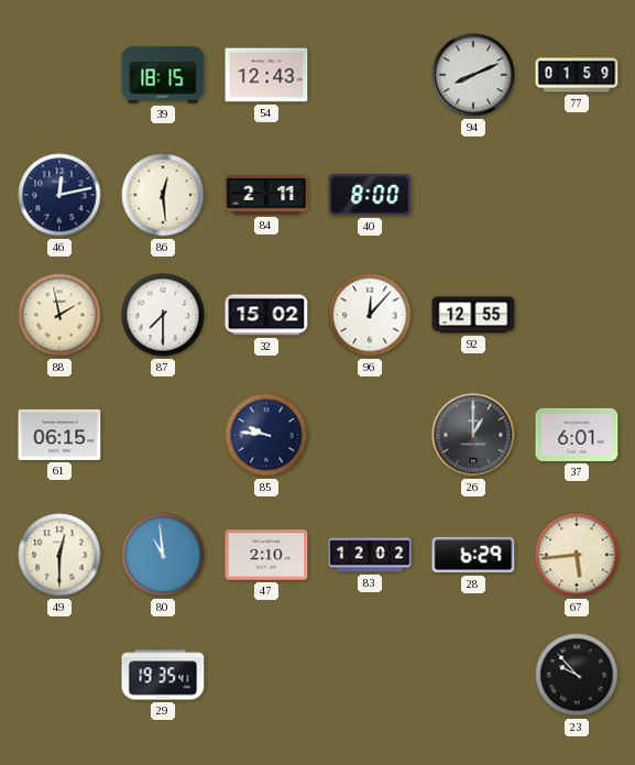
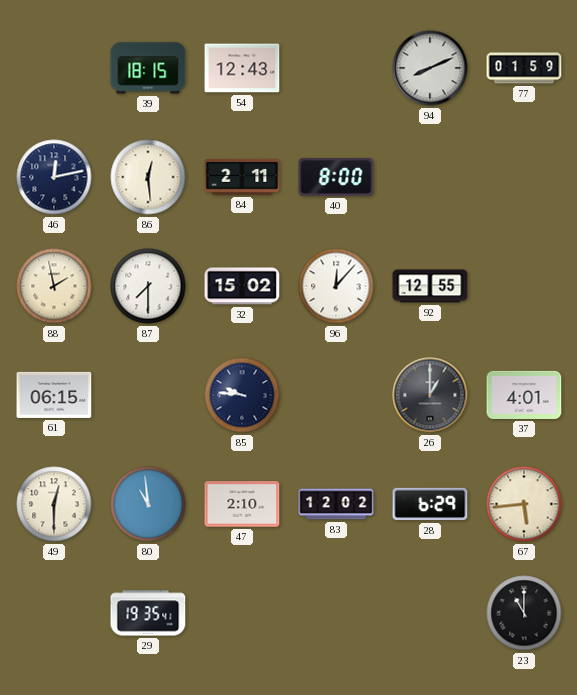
37: 6:01 -> 4:01 (524, 395)
23: 9:53 -> 11:00 (524, 613)
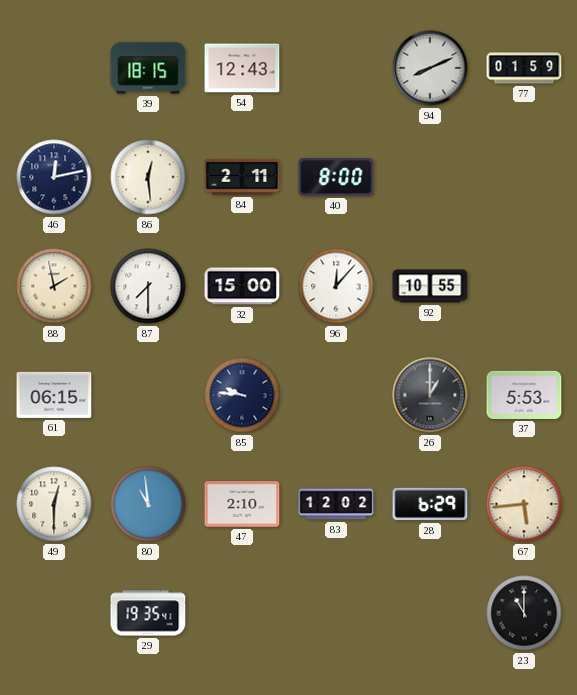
32: 15:02 -> 15:00 (242, 286)
92: 12:55 -> 10:55 (430, 286)
37: 4:01 -> 5:53 (524, 395)
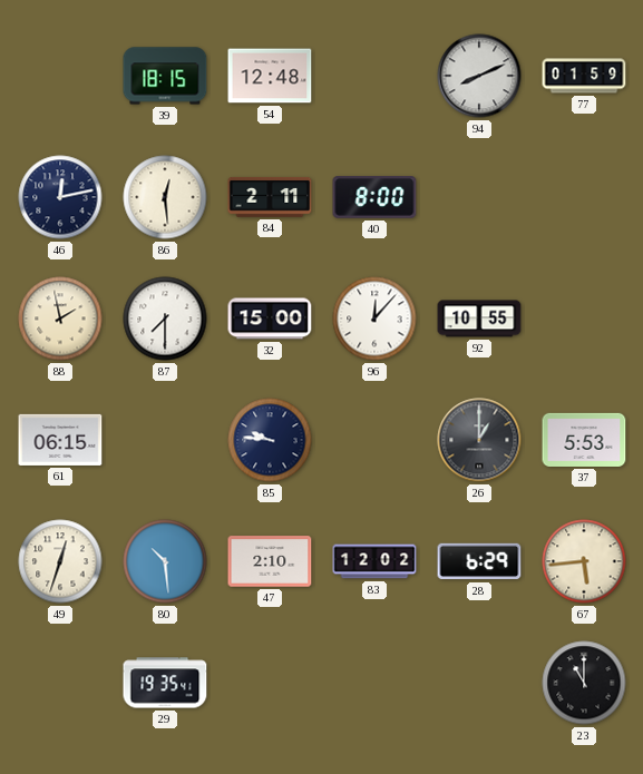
54: 12:43 -> 12:48 (270, 76)
49: 12:30 -> 12:33 (60, 561)
80: 10:59 -> 10:29 (165, 561)
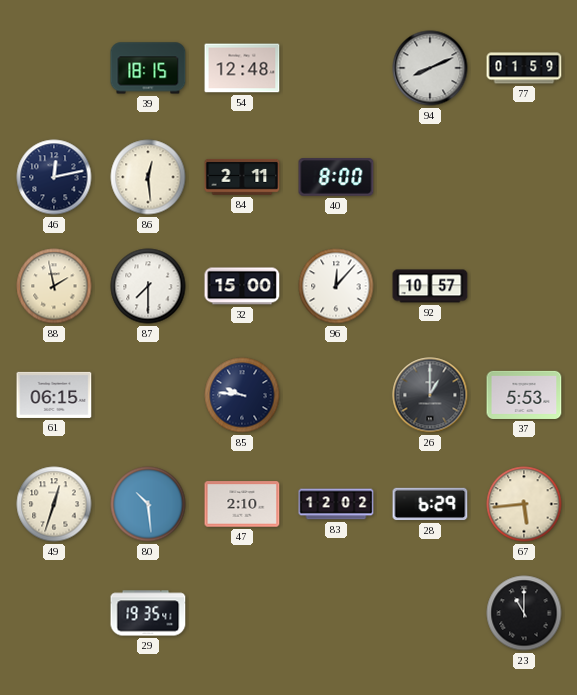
92: 10:55 -> 10:57 (430, 286)
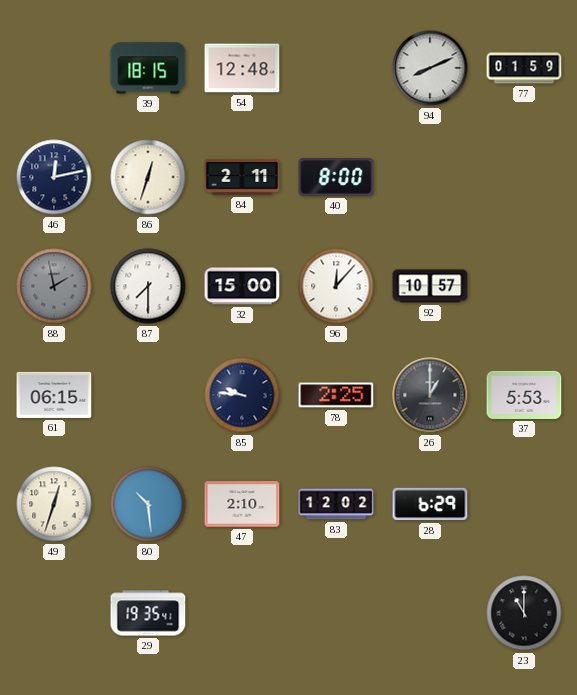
86: 12:29 -> 12:33 (148, 177)
88 dial: cream -> grey (54, 286)
78: none -> 2:25 (336, 395)
67: 5:44 -> none (524, 504)
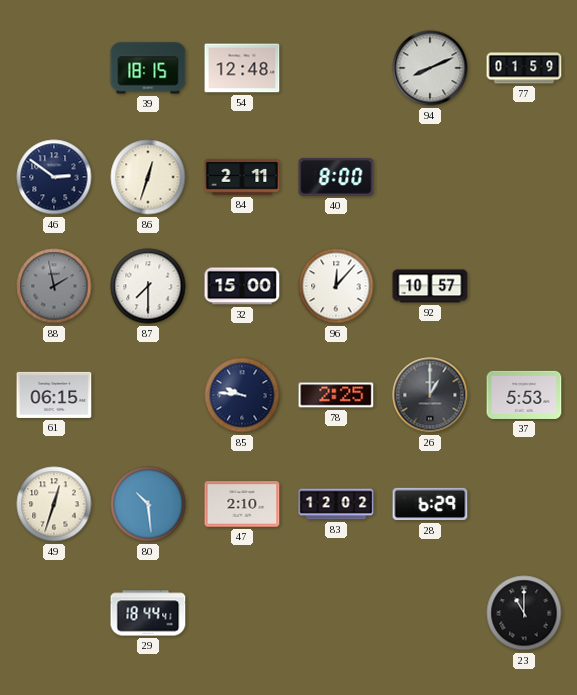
46: 12:13 -> 2:51 (54, 177)
29: 19:35 -> 18:44 (148, 613)
